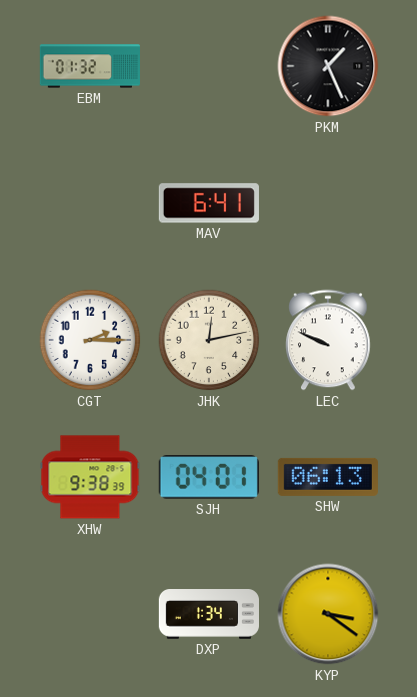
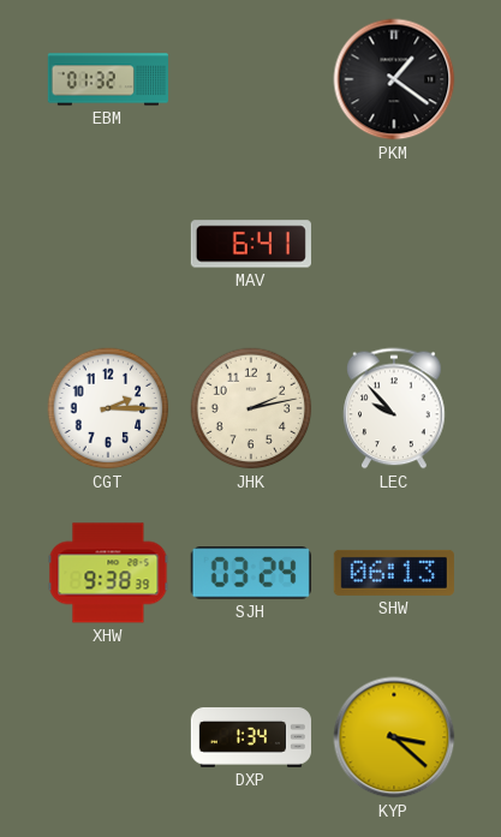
PKM: 1:26 -> 1:21 (394, 79)
JHK: 12:13 -> 2:13 (251, 408)
LEC: 9:49 -> 9:53 (394, 408)
SJH: 04:01 -> 03:24 (251, 573)
KYP: 3:21 -> 3:22 (394, 737)
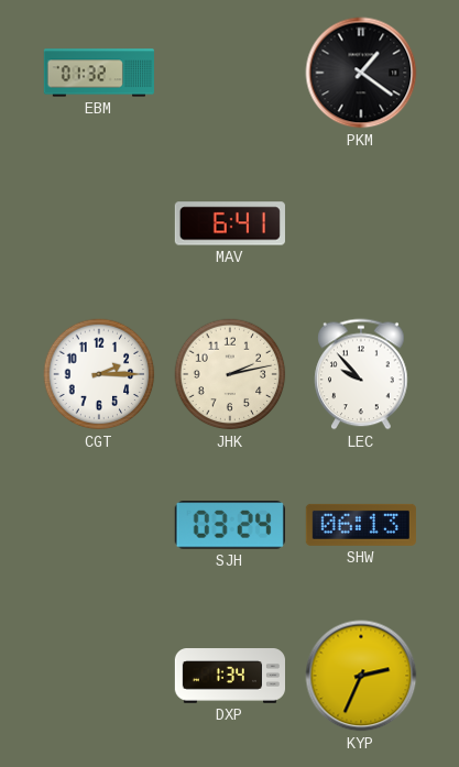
XHW: 9:38 -> none (108, 573)
KYP: 3:22 -> 2:34 (361, 676)
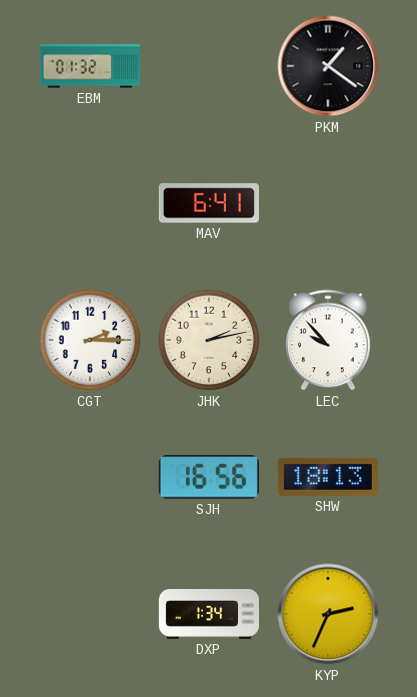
SJH: 03:24 -> 16:56 (209, 477)
SHW: 06:13 -> 18:13 (328, 477)
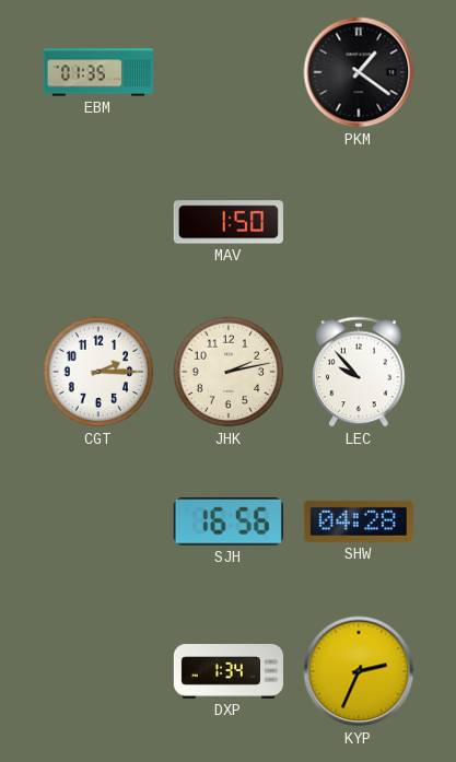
EBM: 01:32 -> 01:35 (98, 72)
MAV: 6:41 -> 1:50 (229, 222)
SHW: 18:13 -> 04:28 (359, 521)
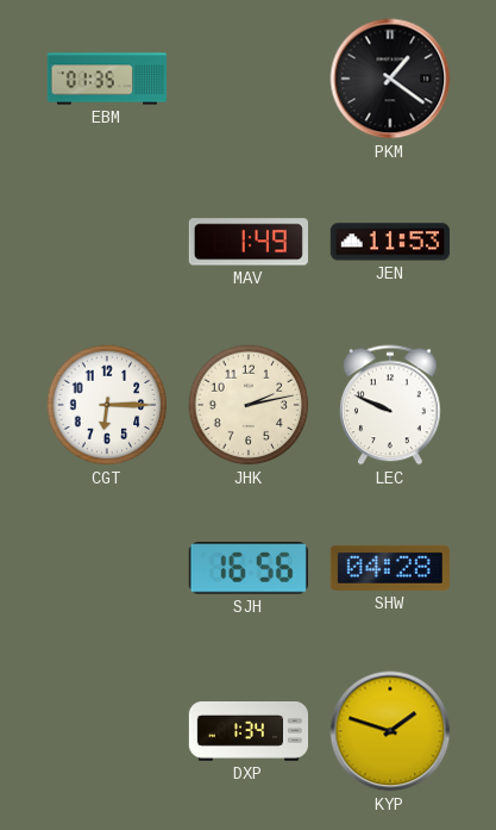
MAV: 1:50 -> 1:49 (249, 242)
JEN: none -> 11:53 (390, 242)
CGT: 2:15 -> 6:15 (107, 405)
LEC: 9:53 -> 9:49 (390, 405)
KYP: 2:34 -> 1:48 (390, 731)
